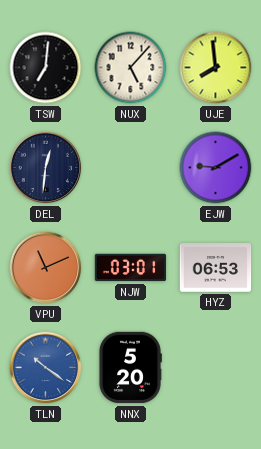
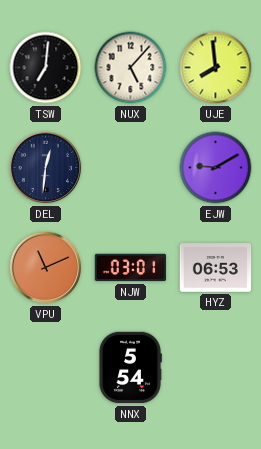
TLN: 10:21 -> none (46, 368)
NNX: 5:20 -> 5:54 (130, 368)
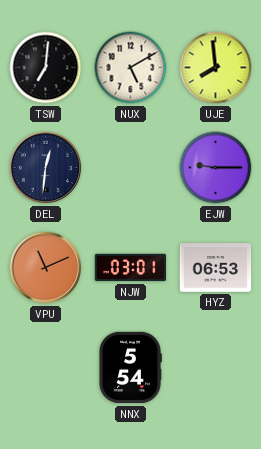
NUX: 5:07 -> 5:10 (131, 68)
EJW: 9:10 -> 9:15 (216, 168)
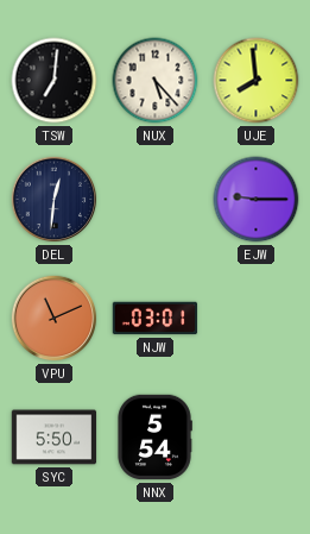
NUX: 5:10 -> 5:23 (156, 81)
HYZ: 06:53 -> none (216, 268)
SYC: none -> 5:50 (55, 438)
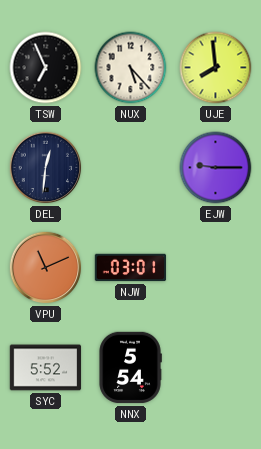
TSW: 7:01 -> 6:56 (46, 68)
SYC: 5:50 -> 5:52 (46, 368)
